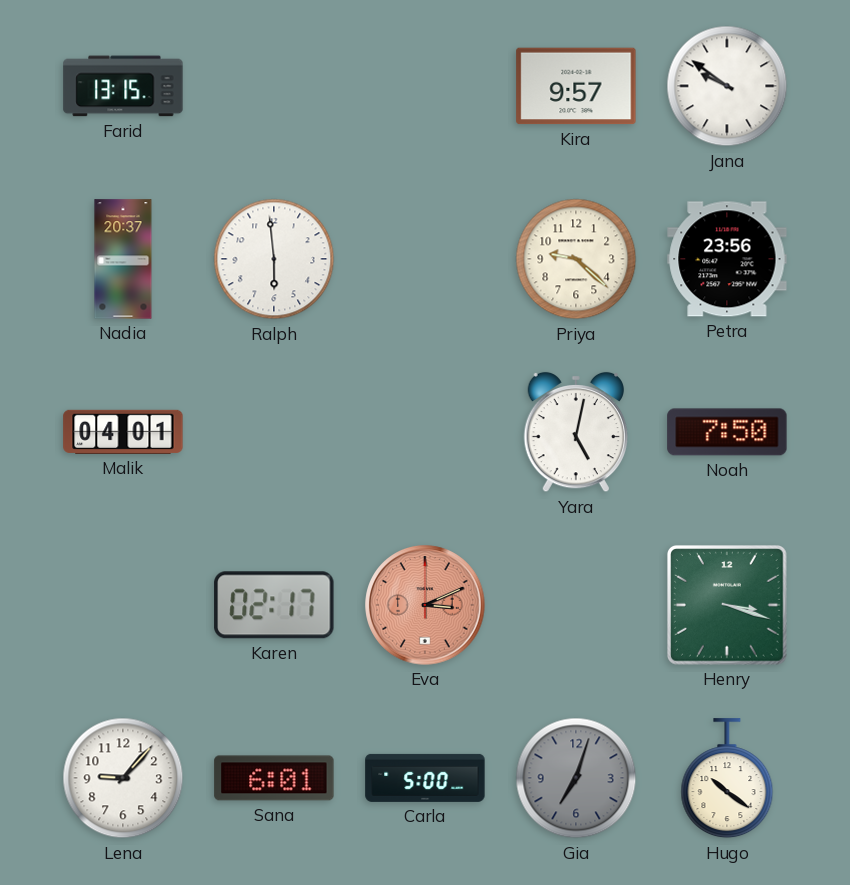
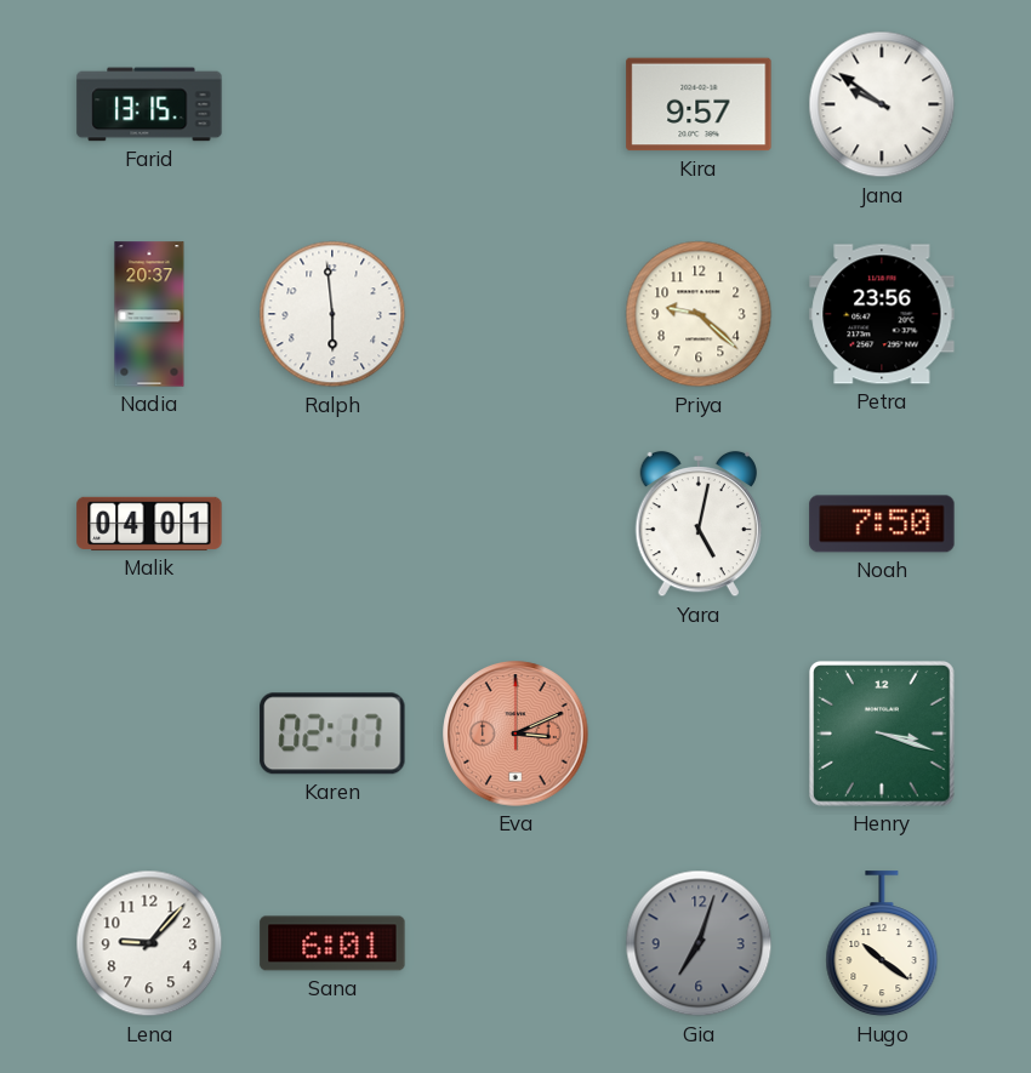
Carla: 5:00 -> none (425, 778)
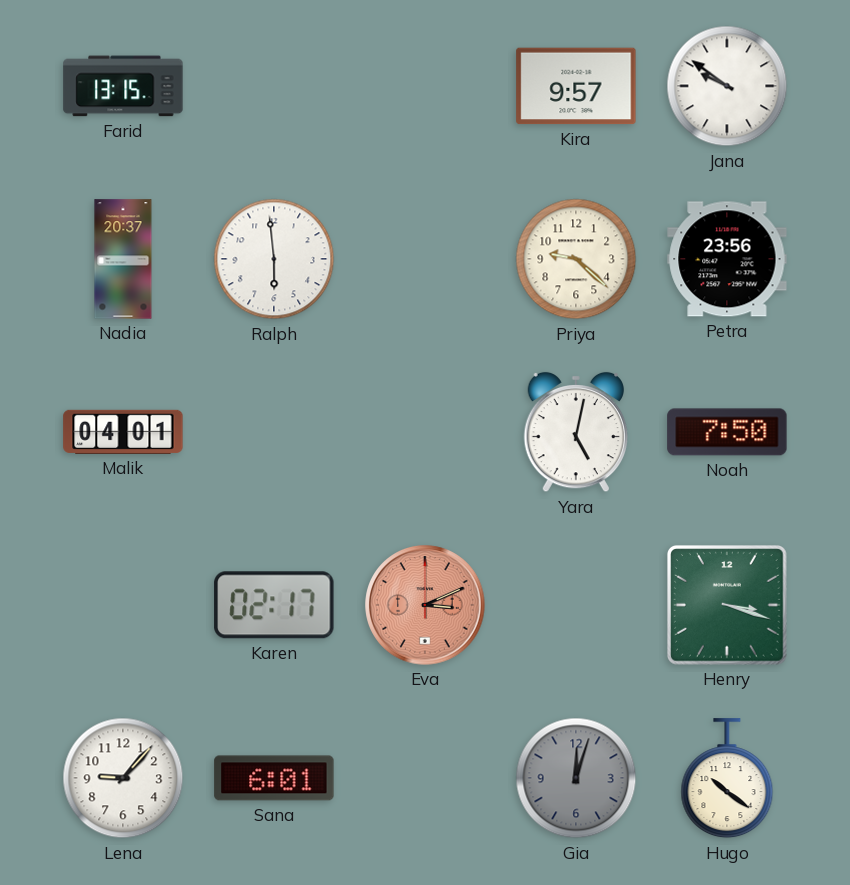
Gia: 7:03 -> 12:03 (576, 778)
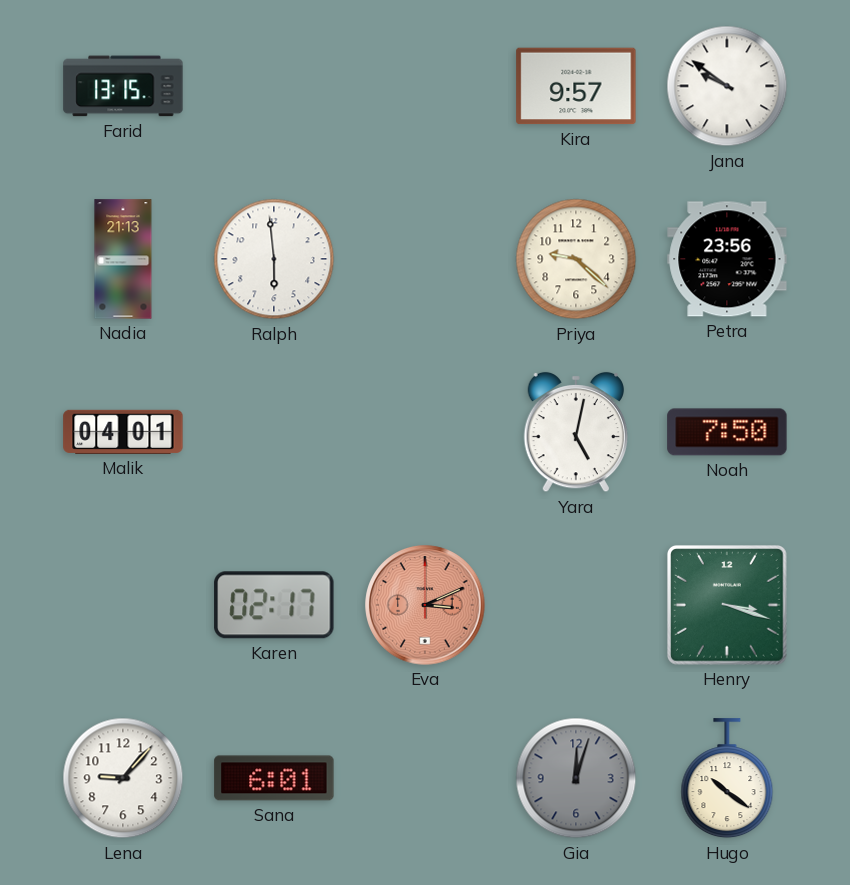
Nadia: 20:37 -> 21:13 (123, 259)
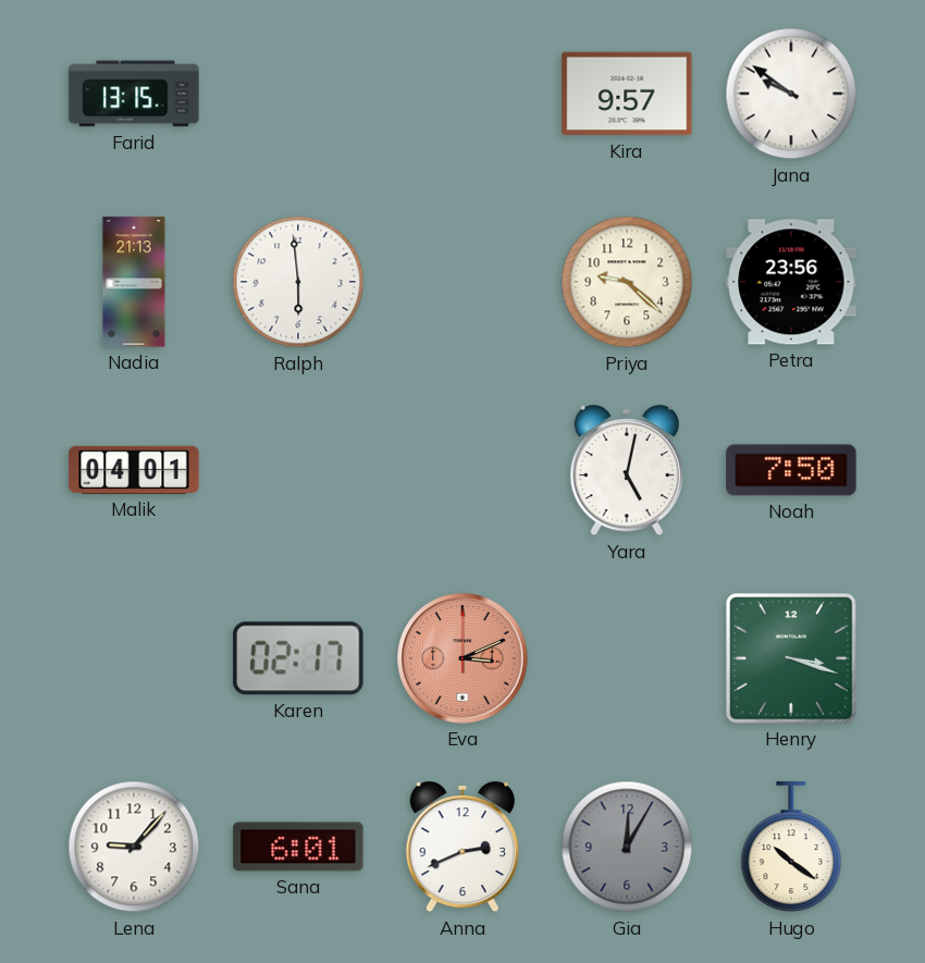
Anna: none -> 2:41 (461, 847)
Gia: 12:03 -> 12:05 (627, 847)
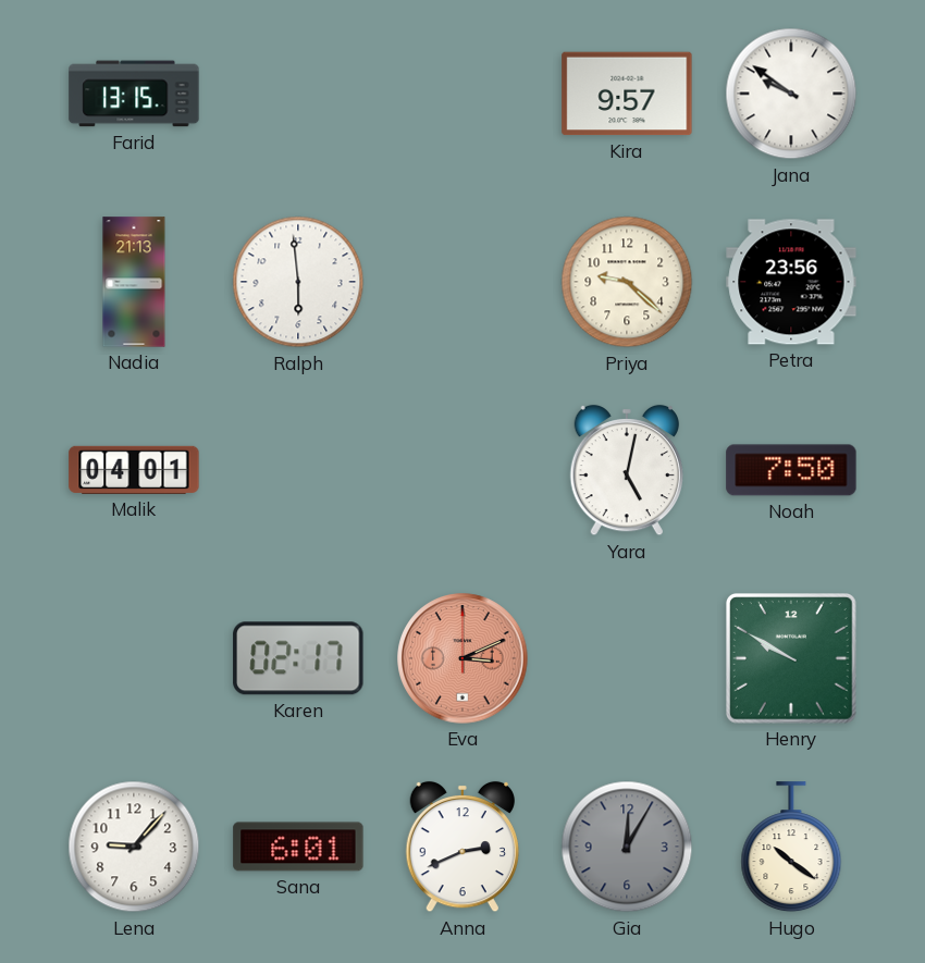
Henry: 3:18 -> 9:50 (792, 659)
